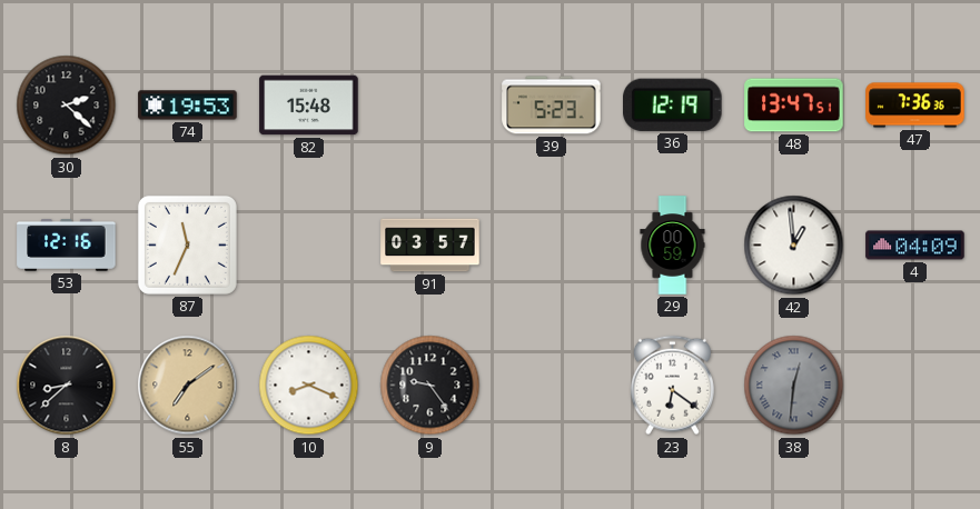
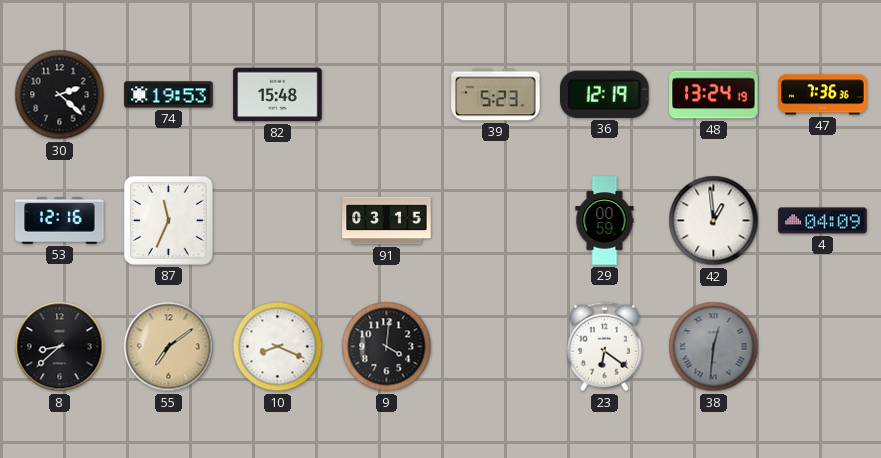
48: 13:47 -> 13:24 (714, 95)
91: 03:57 -> 03:15 (387, 221)
9: 9:24 -> 4:01 (387, 347)
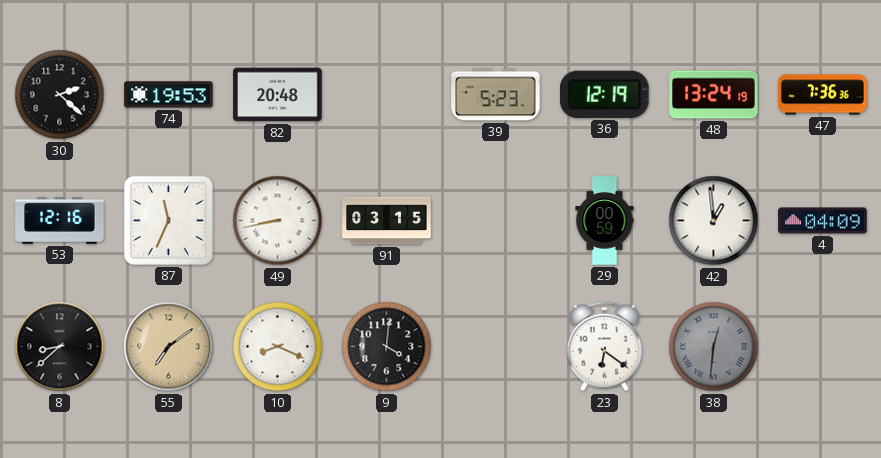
82: 15:48 -> 20:48 (278, 95)
49: none -> 8:43 (278, 221)
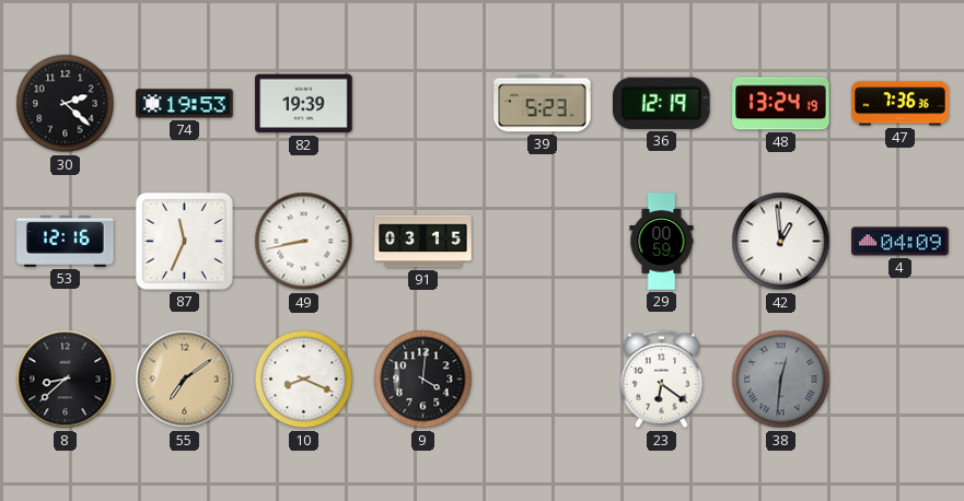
82: 20:48 -> 19:39 (304, 104)
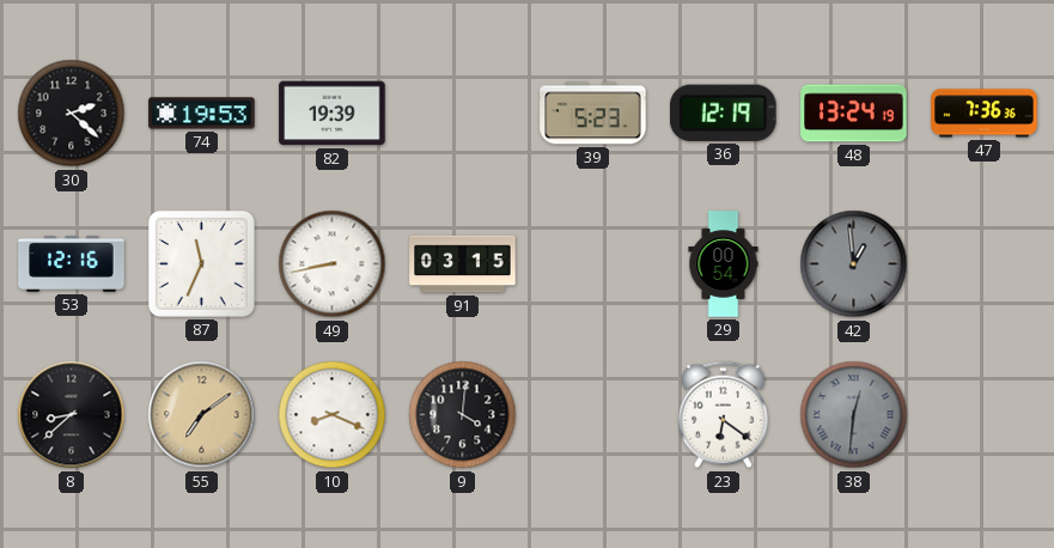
29: 00:59 -> 00:54 (724, 264)
42 dial: white -> grey (854, 264)
4: 04:09 -> none (901, 242)
